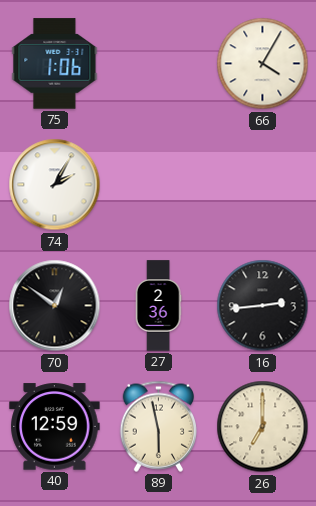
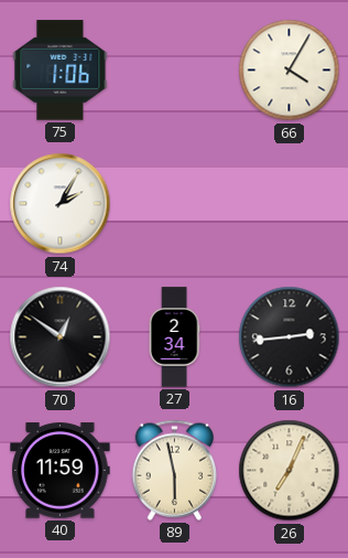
27: 2:36 -> 2:34 (174, 337)
40: 12:59 -> 11:59 (61, 471)
26: 7:00 -> 7:04 (290, 471)
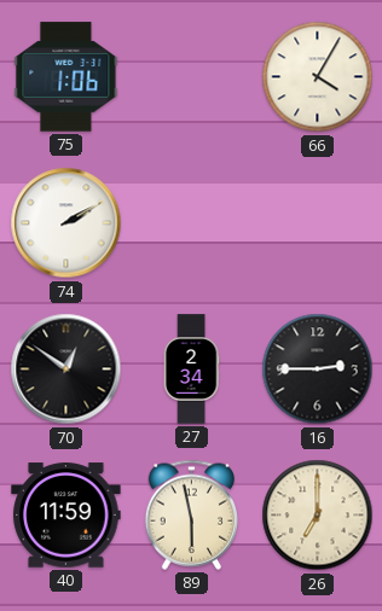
74: 2:05 -> 2:10 (66, 223)
16: 2:44 -> 2:45 (318, 369)
26: 7:04 -> 7:00 (318, 516)
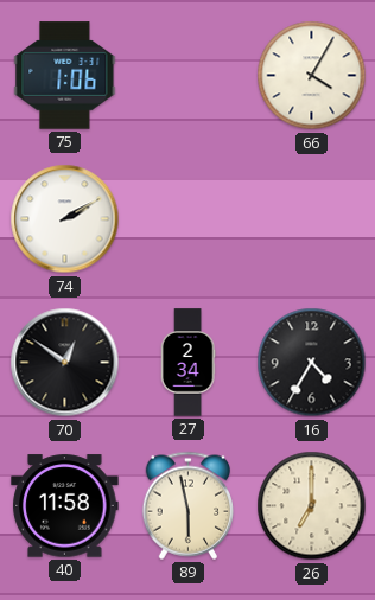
16: 2:45 -> 4:35 (312, 363)
40: 11:59 -> 11:58 (65, 506)
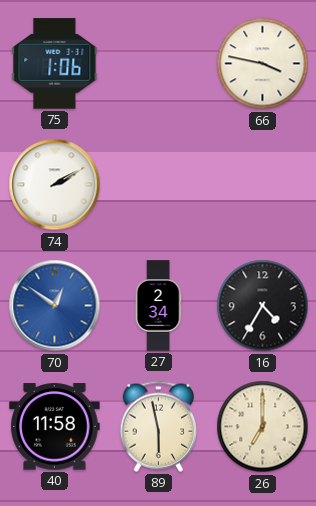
66: 4:05 -> 3:47 (263, 64)
70 dial: black -> blue (55, 306)
